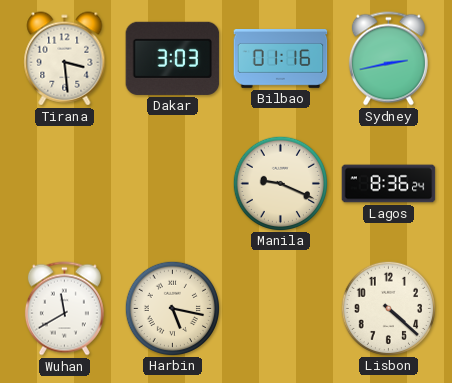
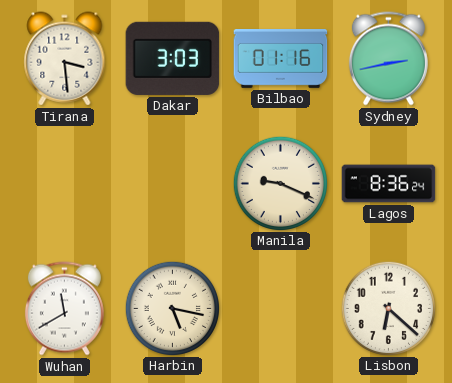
Lisbon: 4:22 -> 6:22 (388, 308)
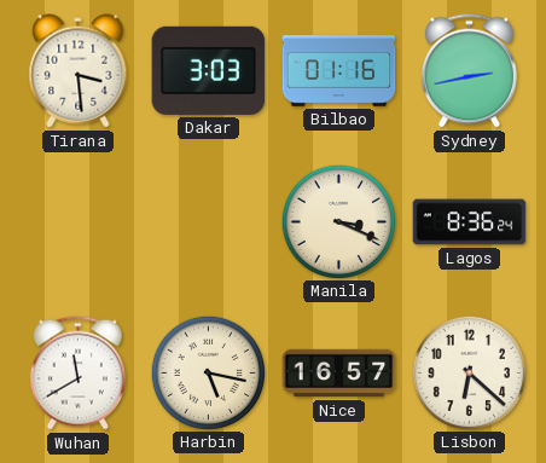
Manila: 9:19 -> 3:19 (338, 221)
Nice: none -> 16:57 (339, 374)
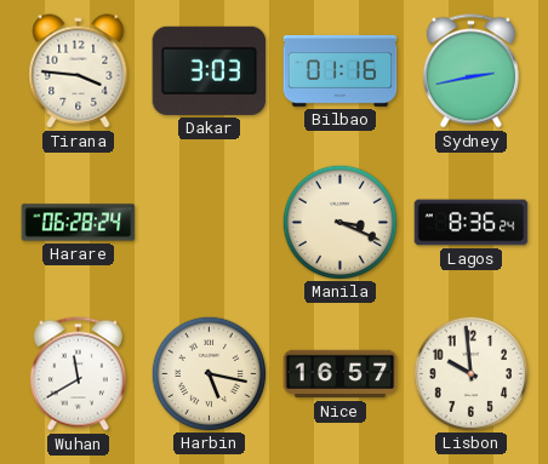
Tirana: 3:29 -> 3:46 (79, 71)
Harare: none -> 06:28 (79, 223)
Lisbon: 6:22 -> 9:59 (470, 373)
